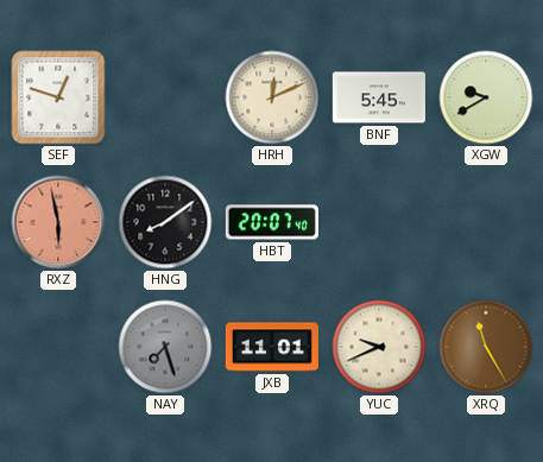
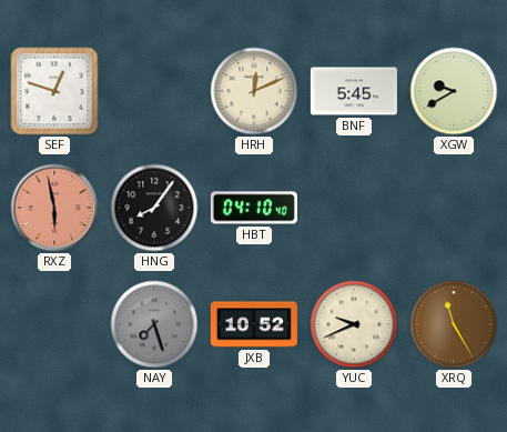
HNG: 8:09 -> 8:06 (154, 208)
HBT: 20:07 -> 04:10 (254, 208)
JXB: 11:01 -> 10:52 (254, 324)
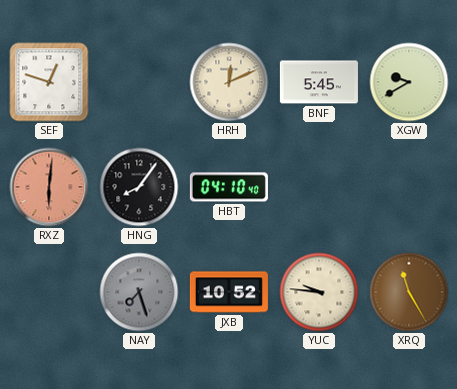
RXZ: 5:58 -> 6:01 (49, 187)
YUC: 9:41 -> 9:46 (319, 292)
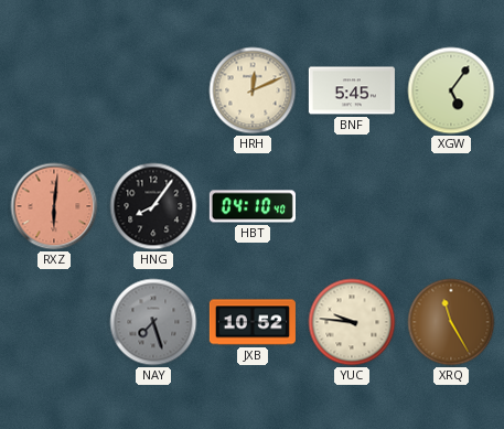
SEF: 12:48 -> none (49, 82)
XGW: 9:40 -> 5:06 (451, 90)
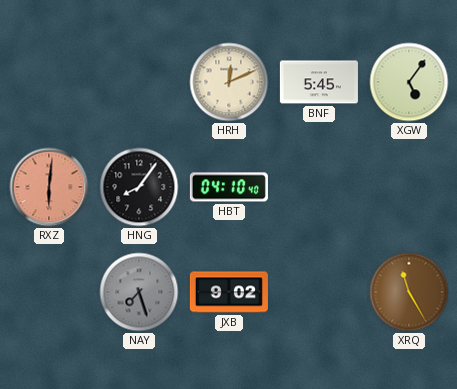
JXB: 10:52 -> 9:02 (229, 292)
YUC: 9:46 -> none (352, 322)
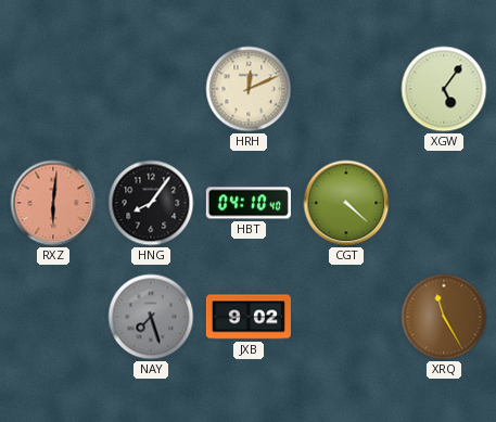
BNF: 5:45 -> none (319, 82)
CGT: none -> 4:22 (346, 203)
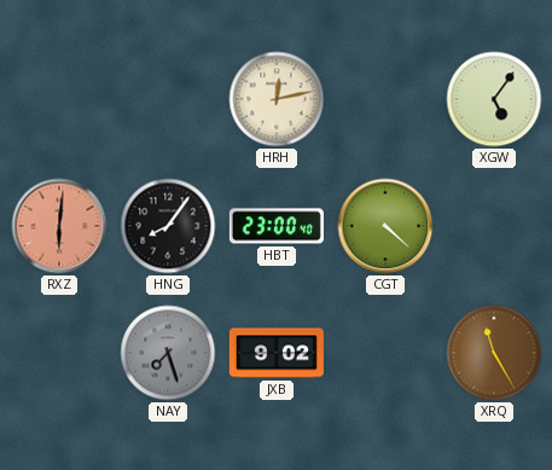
HRH: 12:11 -> 12:13 (277, 99)
HBT: 04:10 -> 23:00 (277, 226)
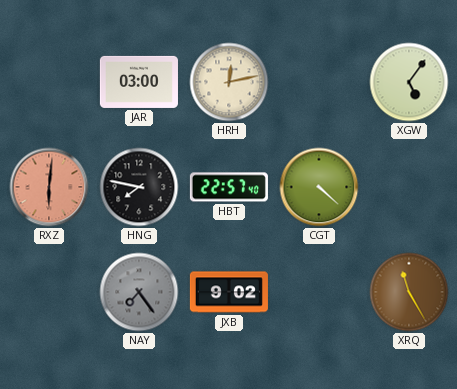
JAR: none -> 03:00 (139, 82)
HNG: 8:06 -> 7:47 (139, 187)
HBT: 23:00 -> 22:57 (229, 187)
NAY: 7:27 -> 7:24 (139, 292)
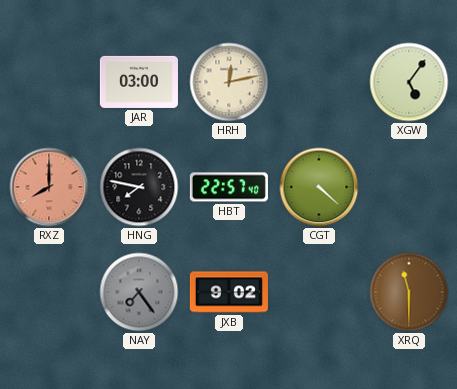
RXZ: 6:01 -> 8:00 (49, 187)
XRQ: 11:25 -> 11:30 (409, 292)
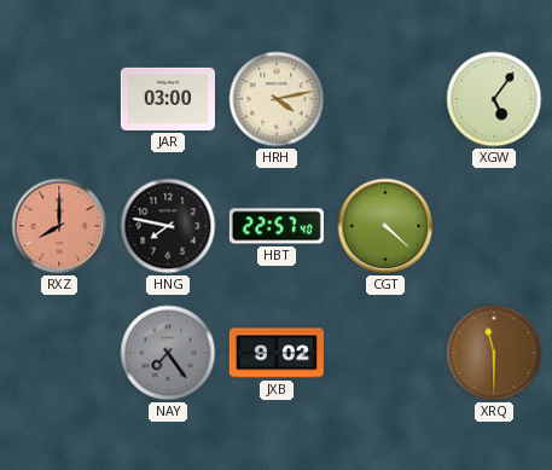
HRH: 12:13 -> 4:13 (277, 99)
